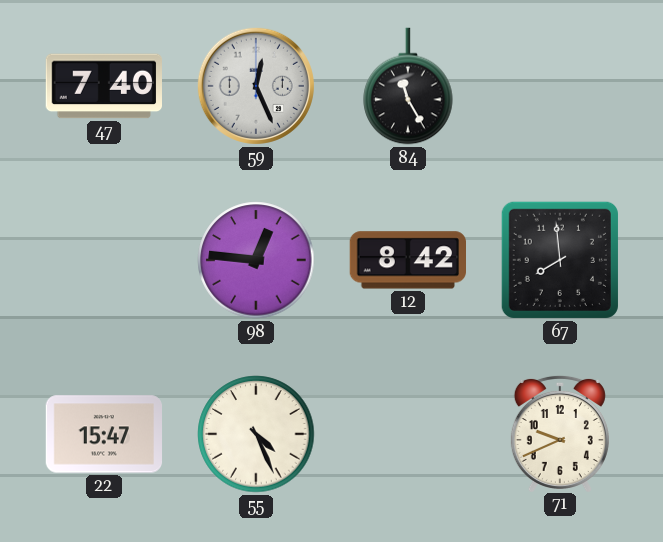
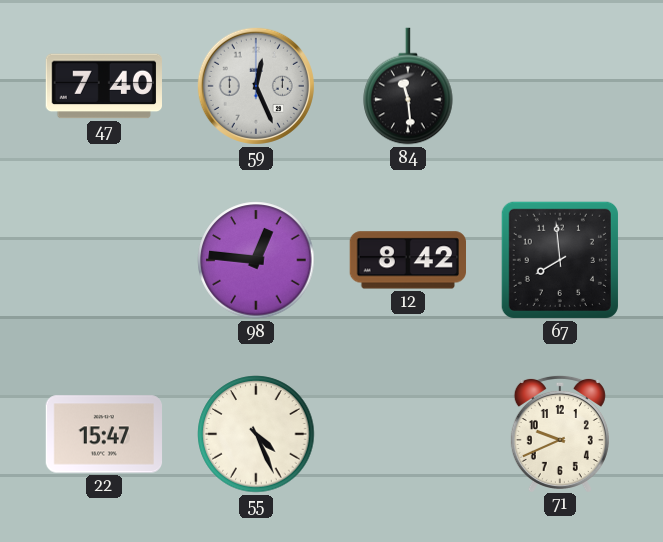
84: 11:25 -> 11:29 (408, 86)
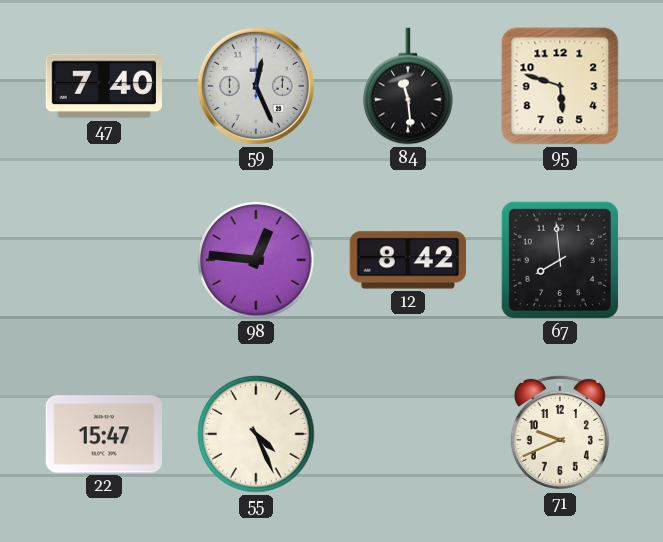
95: none -> 5:48 (560, 86)
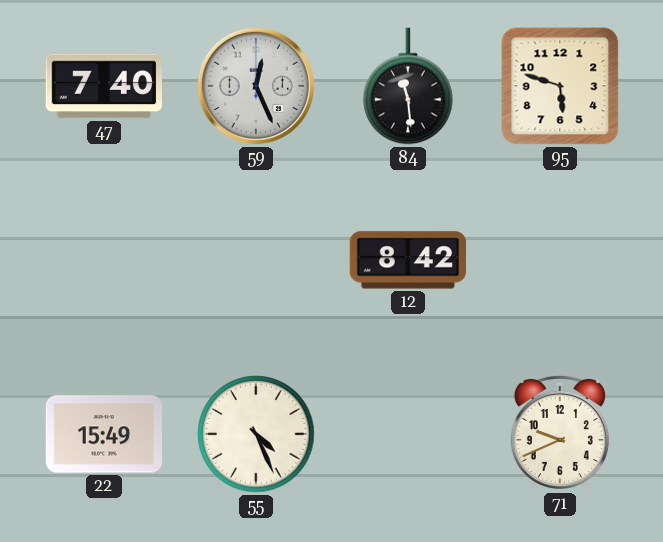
98: 12:46 -> none (256, 260)
67: 7:59 -> none (560, 260)
22: 15:47 -> 15:49 (104, 434)
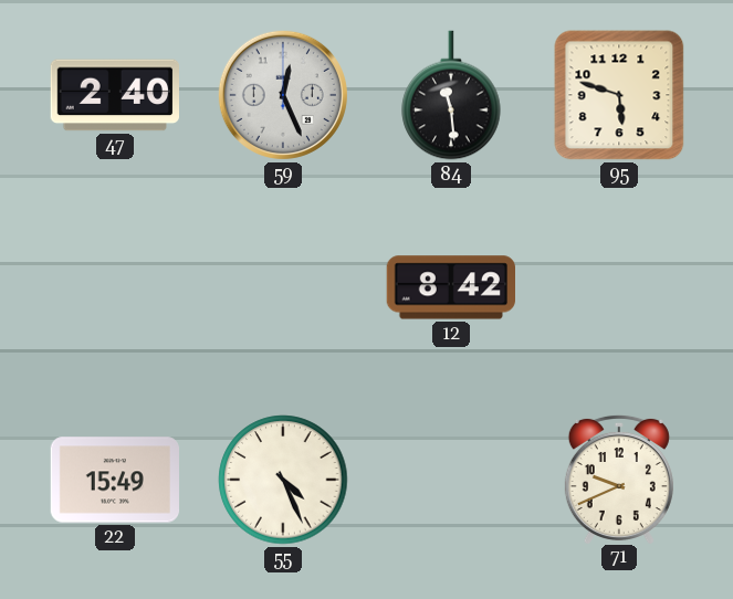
47: 7:40 -> 2:40 (115, 95)
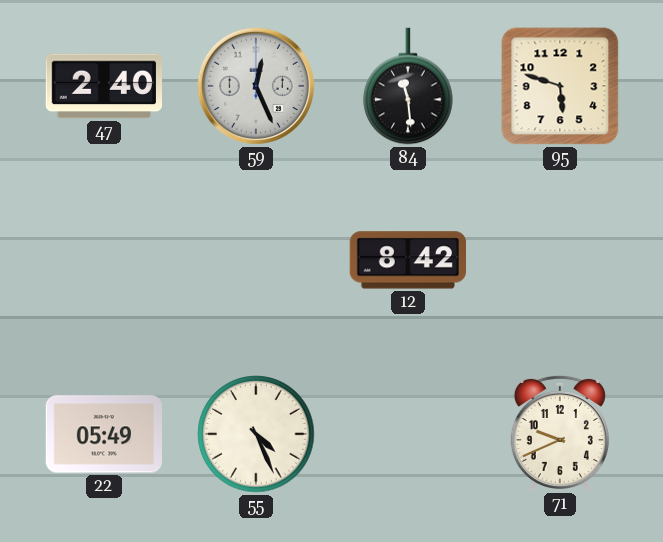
22: 15:49 -> 05:49 (104, 434)
